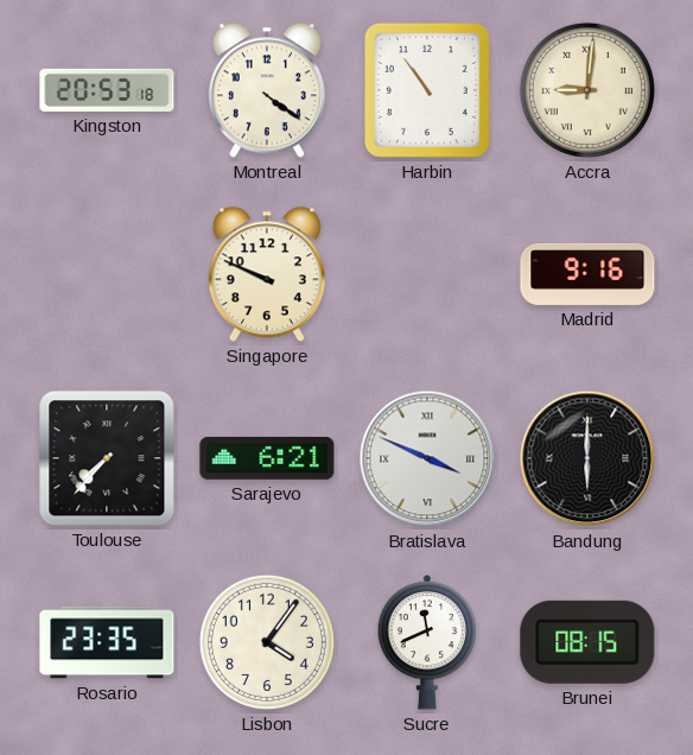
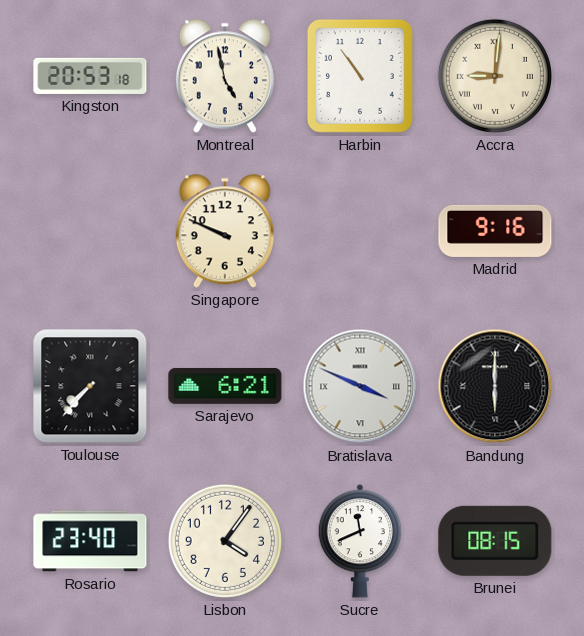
Montreal: 4:21 -> 4:58 (225, 76)
Rosario: 23:35 -> 23:40 (90, 541)
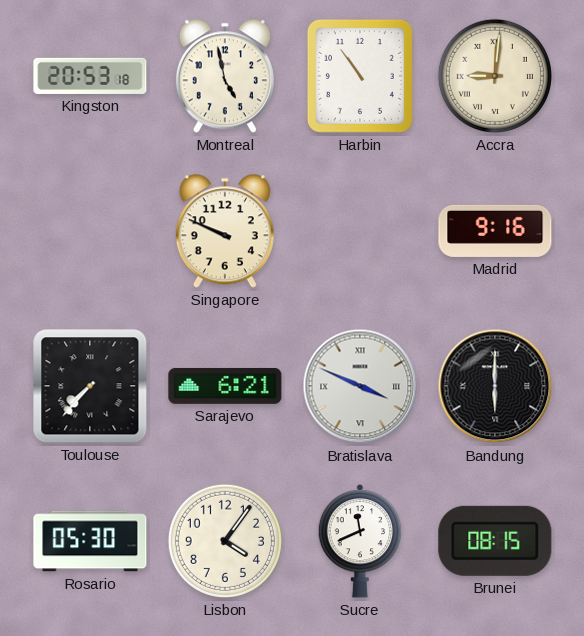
Rosario: 23:40 -> 05:30 (90, 541)
